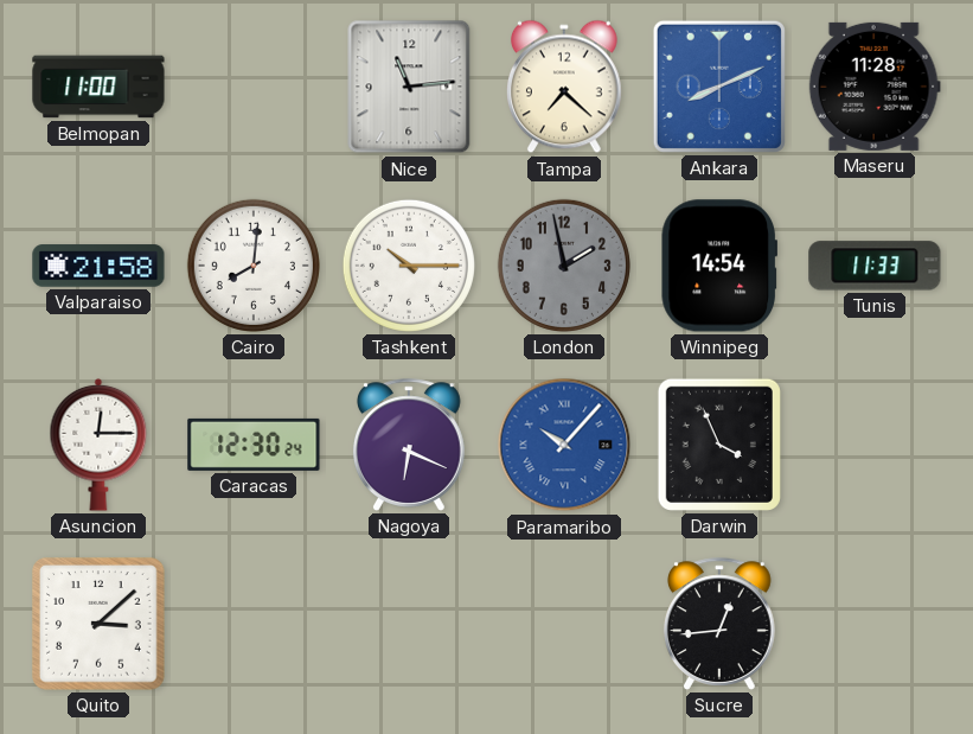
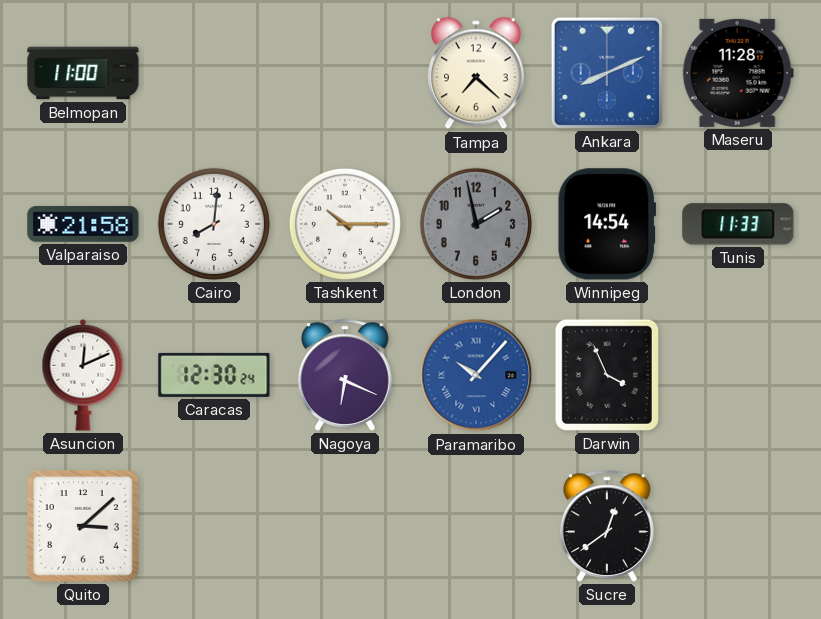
Nice: 11:14 -> none (409, 87)
Asuncion: 12:15 -> 12:11 (83, 375)
Sucre: 12:44 -> 12:39 (607, 526)
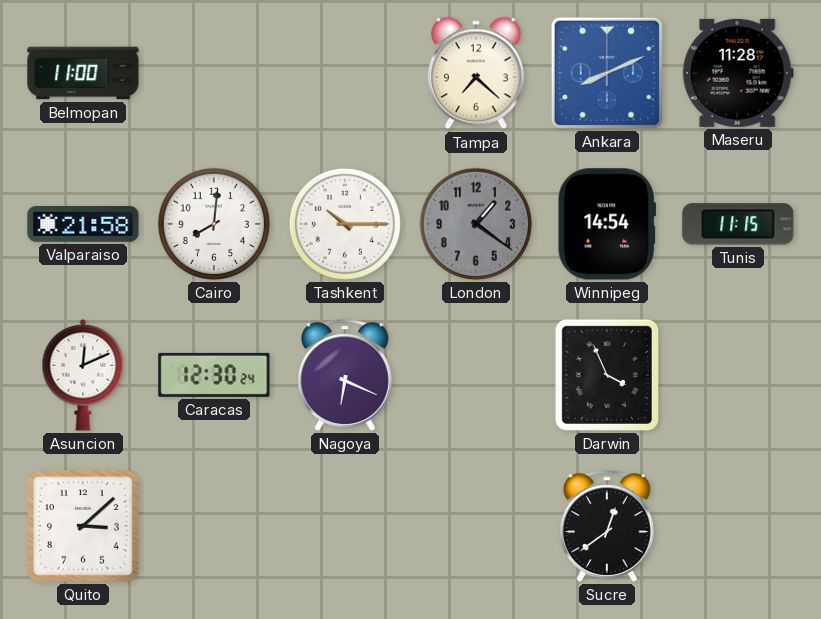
London: 1:58 -> 1:21 (476, 224)
Tunis: 11:33 -> 11:15 (738, 224)
Paramaribo: 10:07 -> none (476, 375)
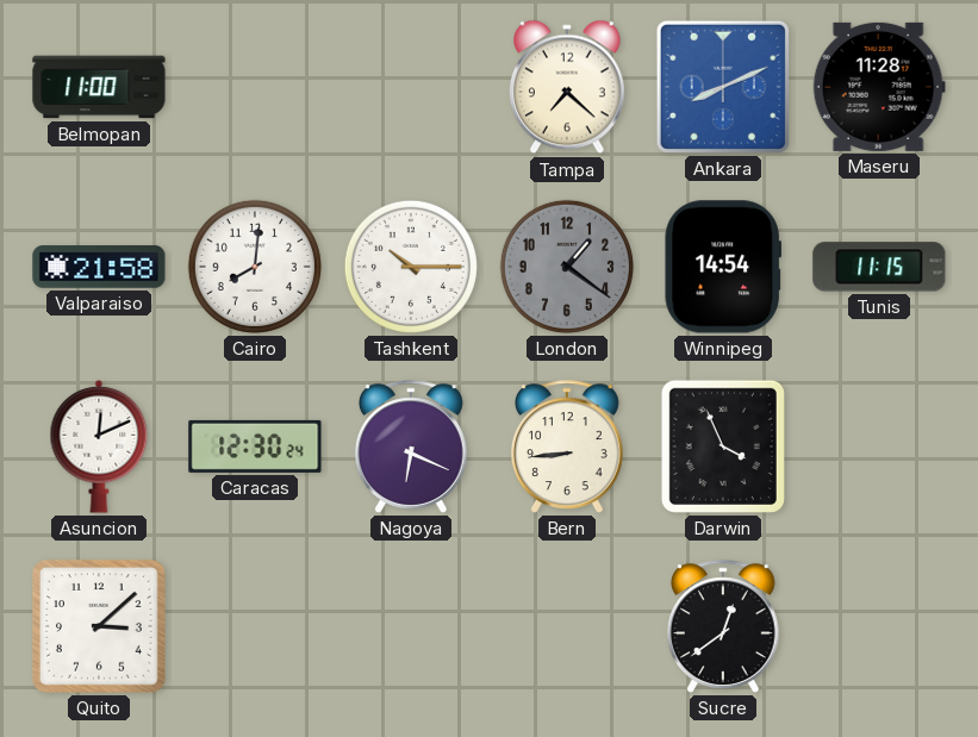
Bern: none -> 8:44 (567, 446)
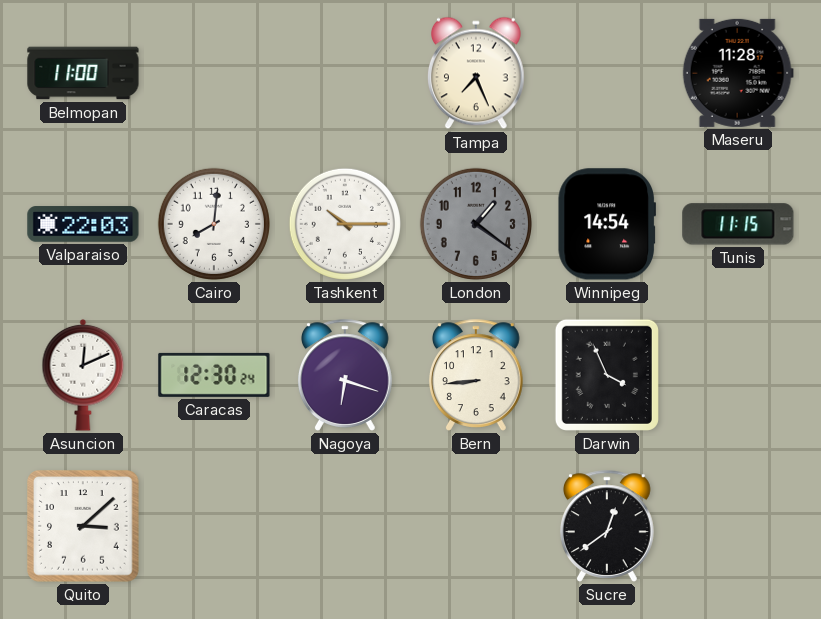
Tampa: 7:22 -> 7:26 (476, 73)
Ankara: 8:11 -> none (723, 87)
Valparaiso: 21:58 -> 22:03 (83, 224)
Nagoya: 6:19 -> 6:18 (345, 375)
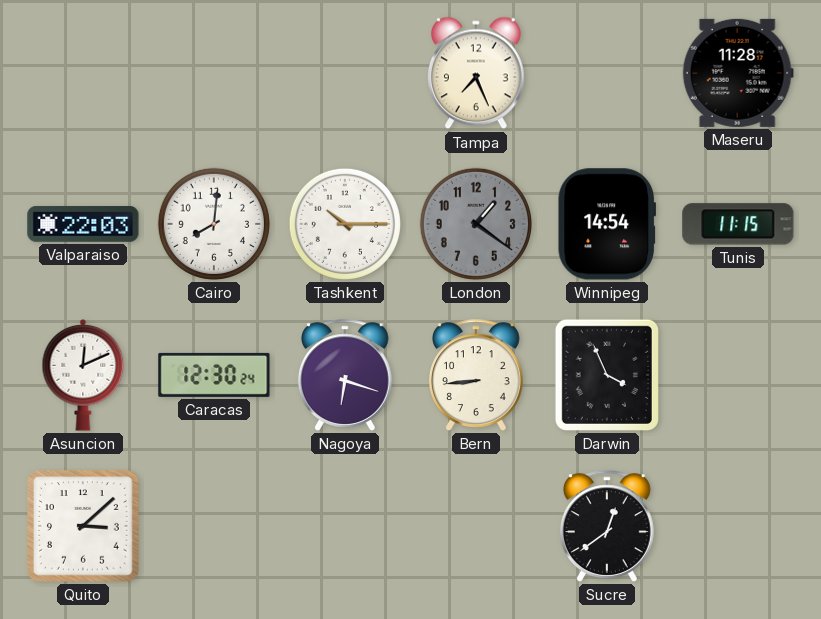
Belmopan: 11:00 -> none (83, 73)
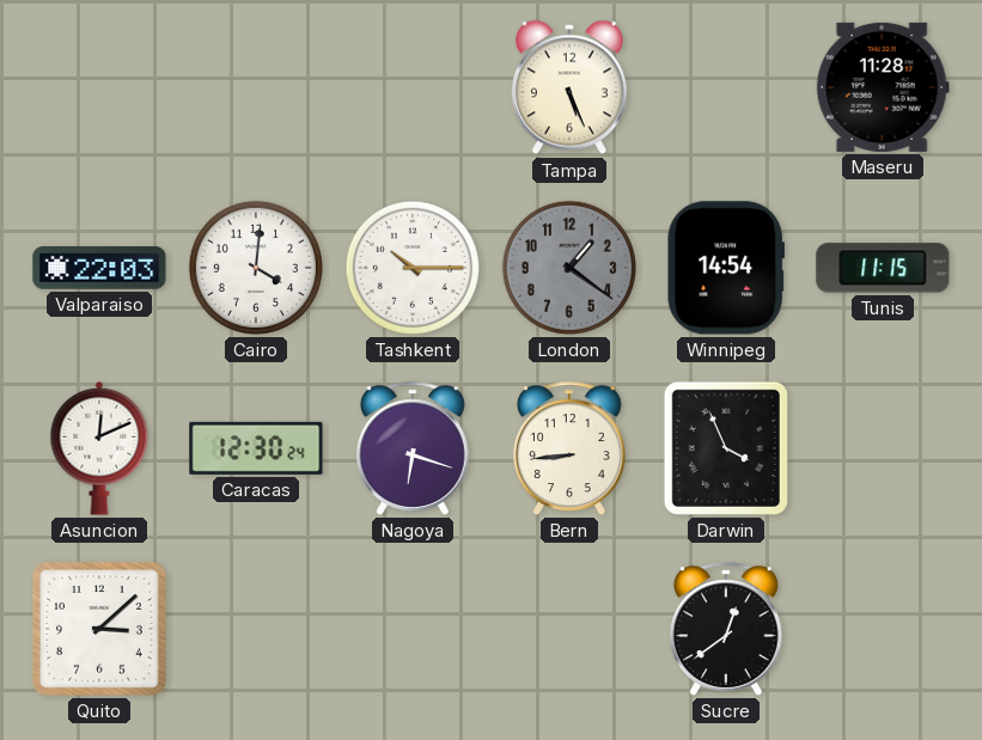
Tampa: 7:26 -> 5:26 (569, 87)
Cairo: 8:01 -> 4:01 (256, 268)
